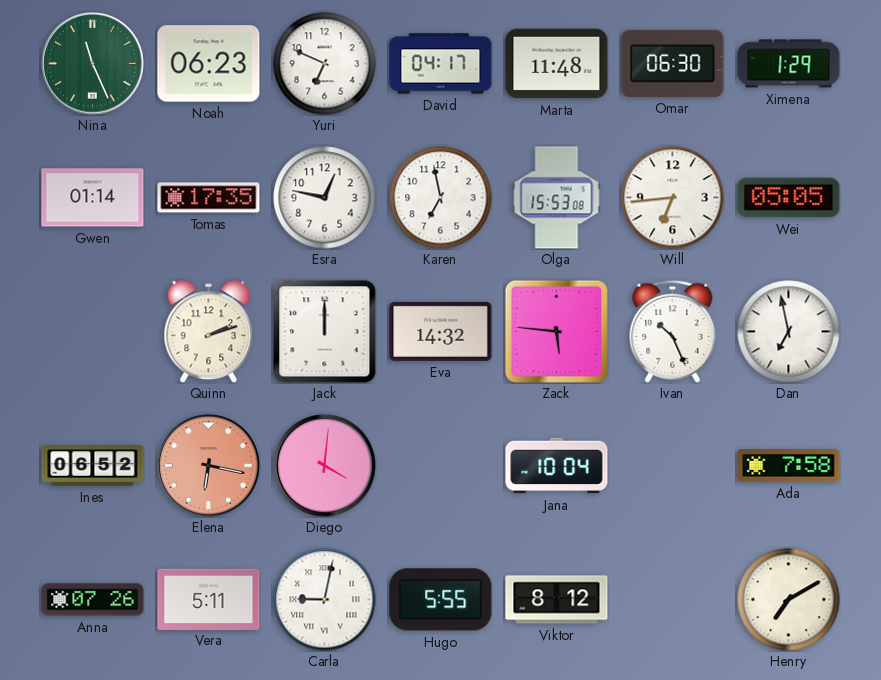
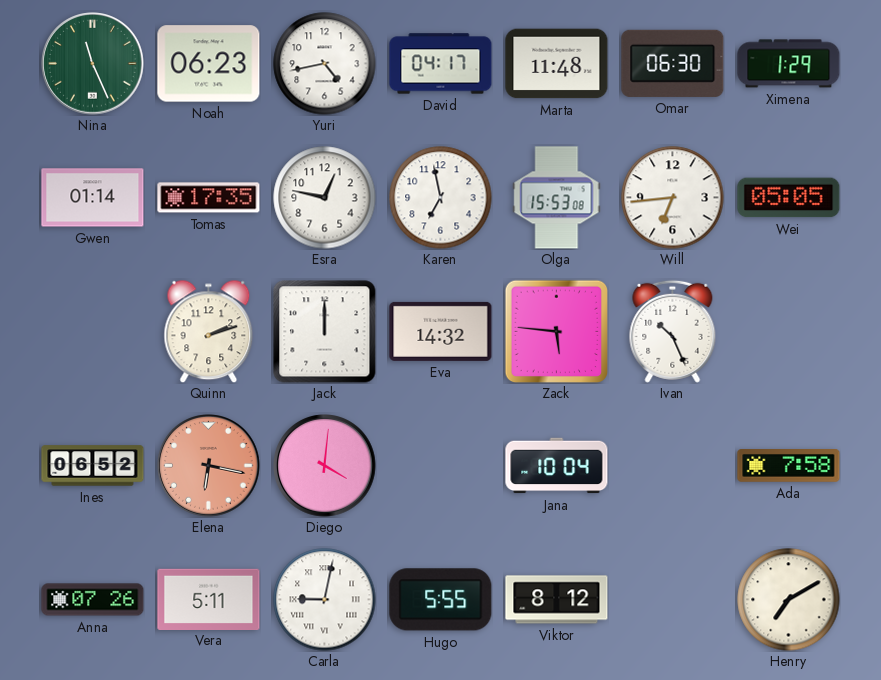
Yuri: 6:49 -> 4:43 (325, 64)
Dan: 6:58 -> none (789, 332)
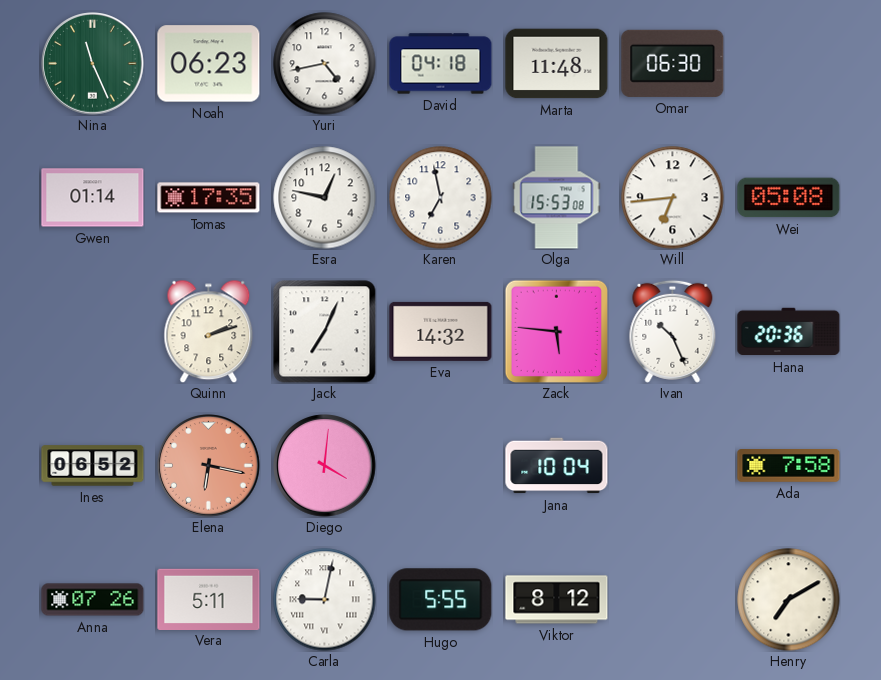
David: 04:17 -> 04:18 (441, 64)
Ximena: 1:29 -> none (789, 64)
Wei: 05:05 -> 05:08 (789, 198)
Jack: 12:00 -> 7:04 (325, 332)
Hana: none -> 20:36 (789, 332)
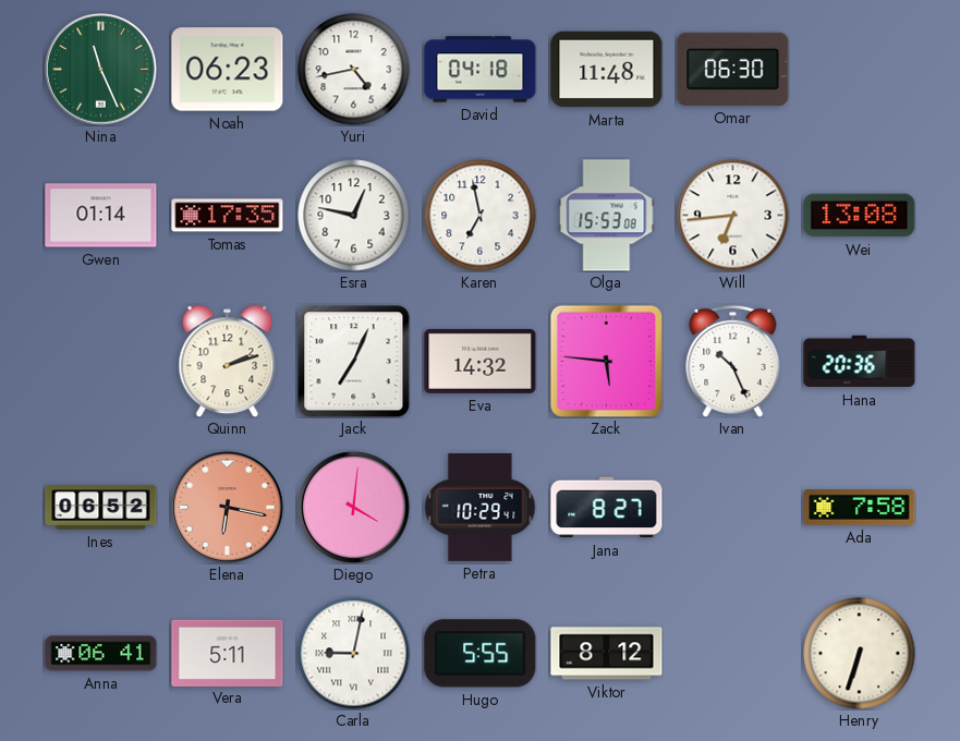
Wei: 05:08 -> 13:08 (860, 216)
Petra: none -> 10:29 (481, 507)
Jana: 10:04 -> 8:27 (607, 508)
Anna: 07:26 -> 06:41 (101, 654)
Henry: 7:10 -> 6:33 (860, 654)
